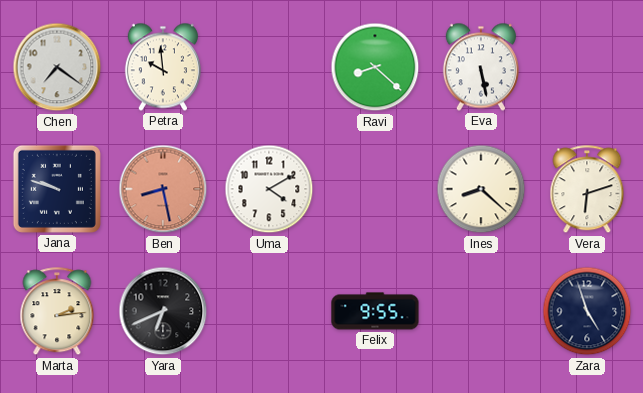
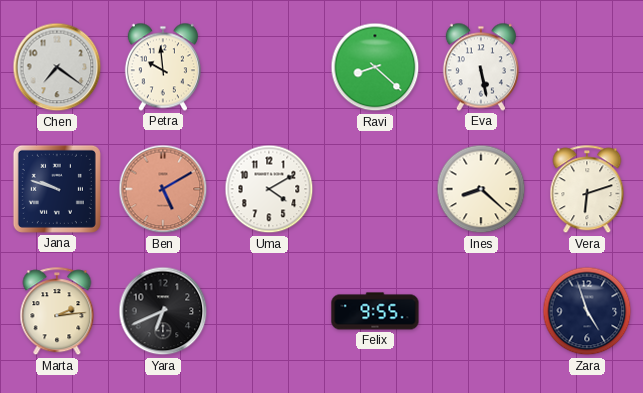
Ben: 8:28 -> 5:10 (163, 189)
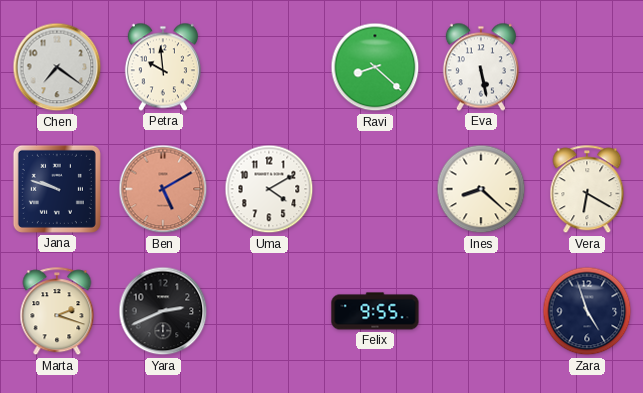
Vera: 6:12 -> 6:20 (587, 190)
Marta: 2:14 -> 2:18 (57, 312)
Yara: 6:41 -> 2:41 (163, 311)
